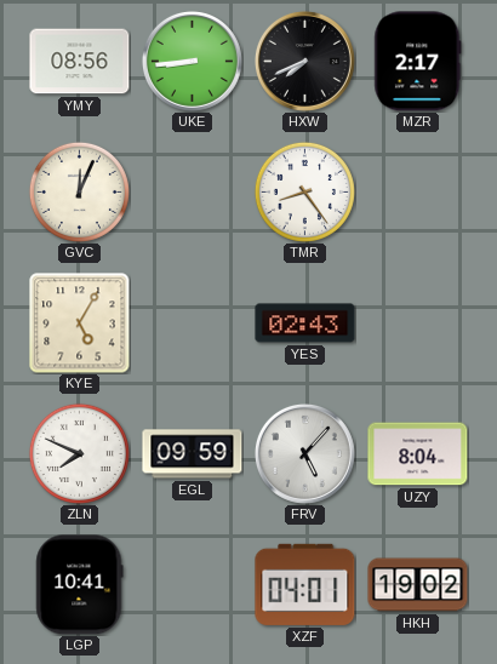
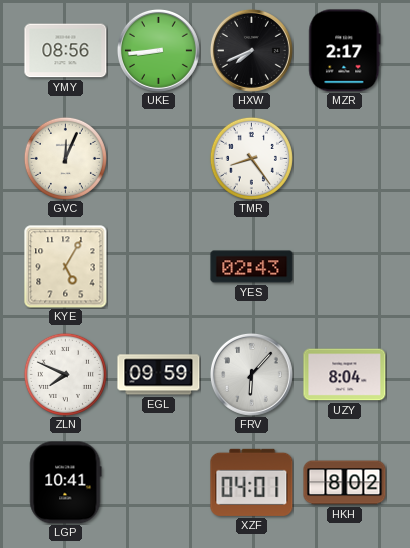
FRV: 5:07 -> 6:07 (251, 374)
HKH: 19:02 -> 8:02 (345, 483)
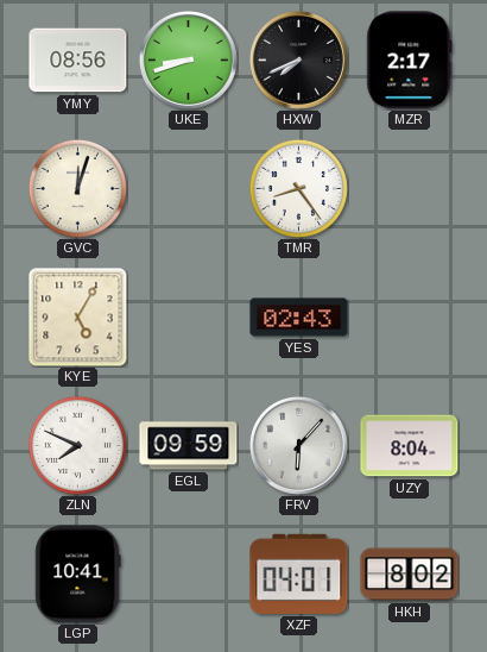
UKE: 8:44 -> 8:42 (188, 59)
GVC: 12:04 -> 12:03 (77, 188)
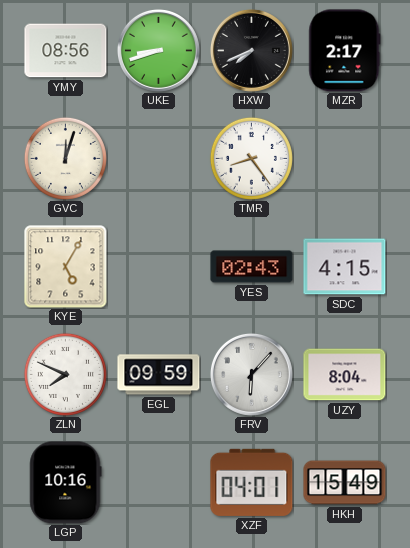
SDC: none -> 4:15 (345, 267)
LGP: 10:41 -> 10:16 (66, 483)
HKH: 8:02 -> 15:49 (345, 483)
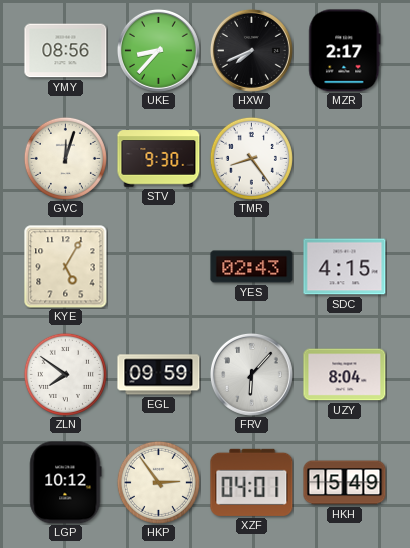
UKE: 8:42 -> 8:37 (158, 50)
STV: none -> 9:30 (159, 159)
ZLN: 7:49 -> 7:51 (65, 374)
LGP: 10:16 -> 10:12 (66, 483)
HKP: none -> 2:54 (158, 482)
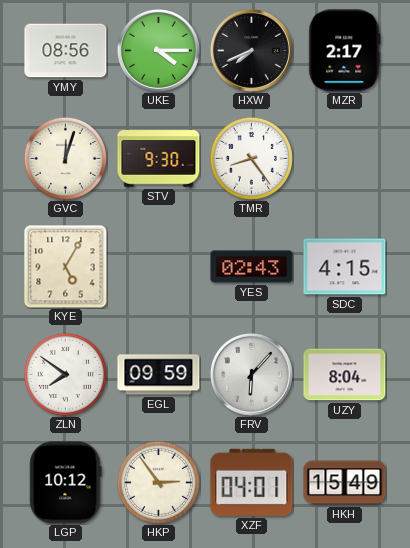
UKE: 8:37 -> 4:15 (158, 50)
